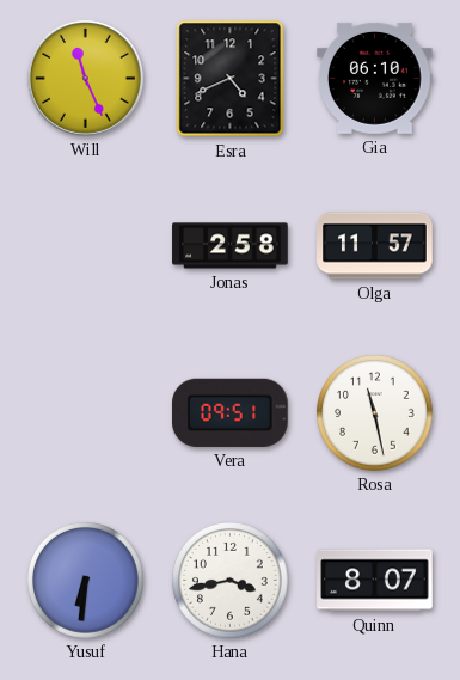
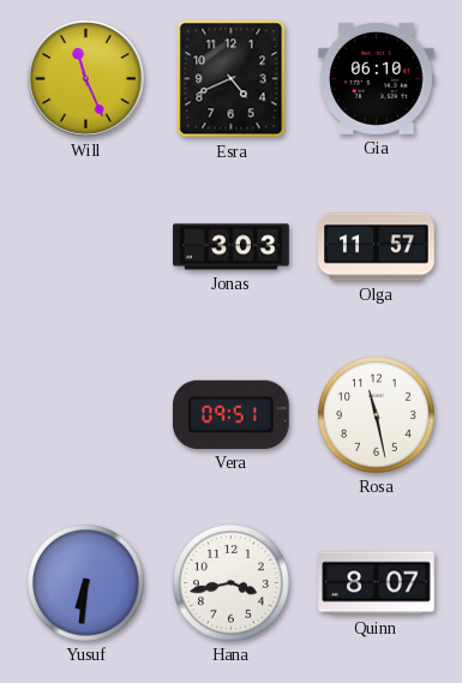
Jonas: 2:58 -> 3:03 (232, 247)
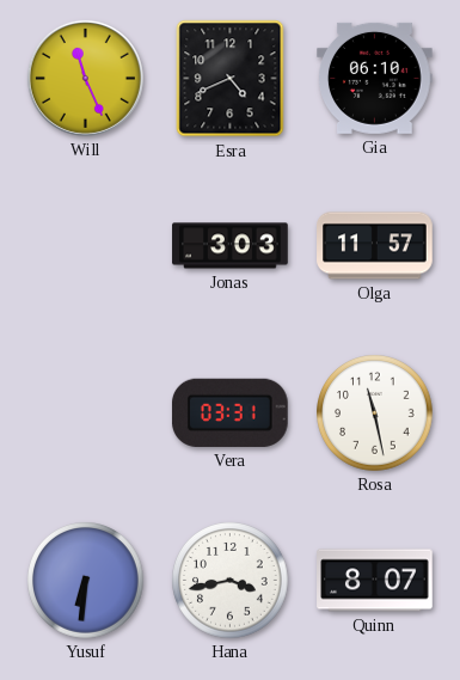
Vera: 09:51 -> 03:31 (229, 412)
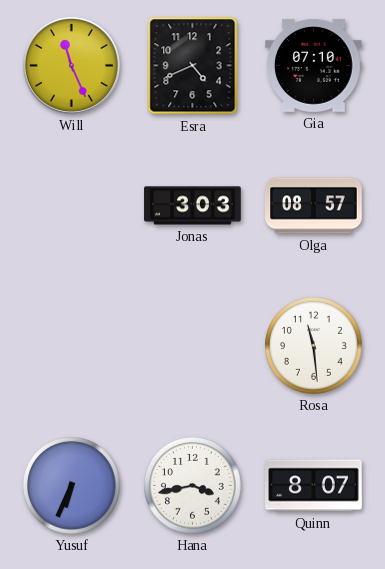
Gia: 06:10 -> 07:10 (314, 65)
Olga: 11:57 -> 08:57 (314, 206)
Vera: 03:31 -> none (229, 412)
Rosa: 11:28 -> 11:29 (314, 346)
Yusuf: 6:31 -> 6:34 (72, 486)
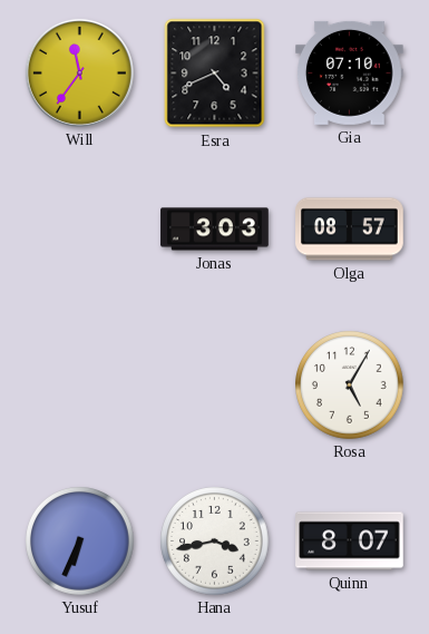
Will: 11:26 -> 11:36 (79, 72)
Rosa: 11:29 -> 5:05 (350, 386)
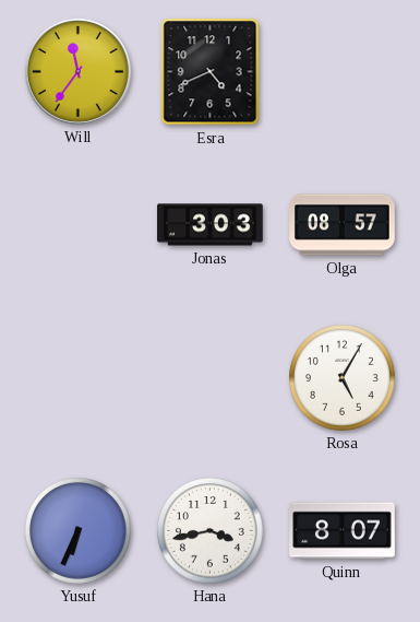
Gia: 07:10 -> none (350, 72)
